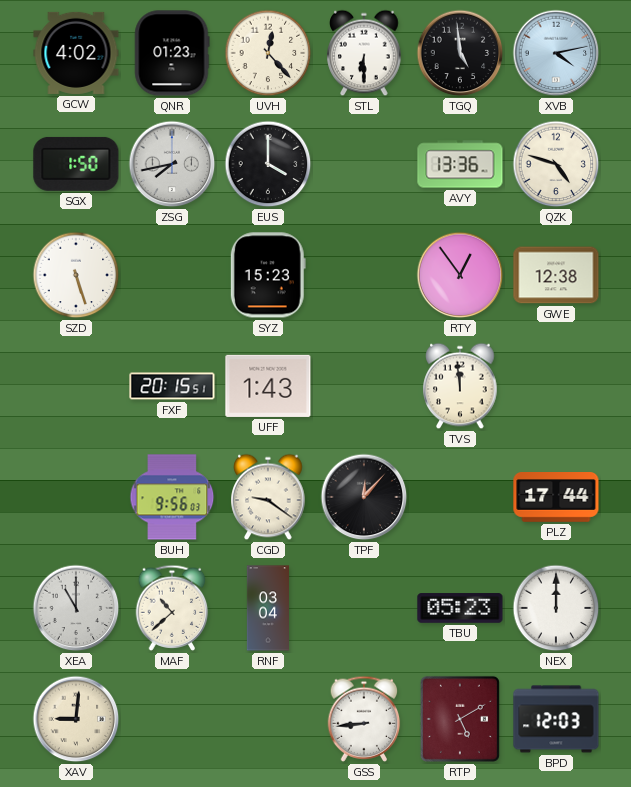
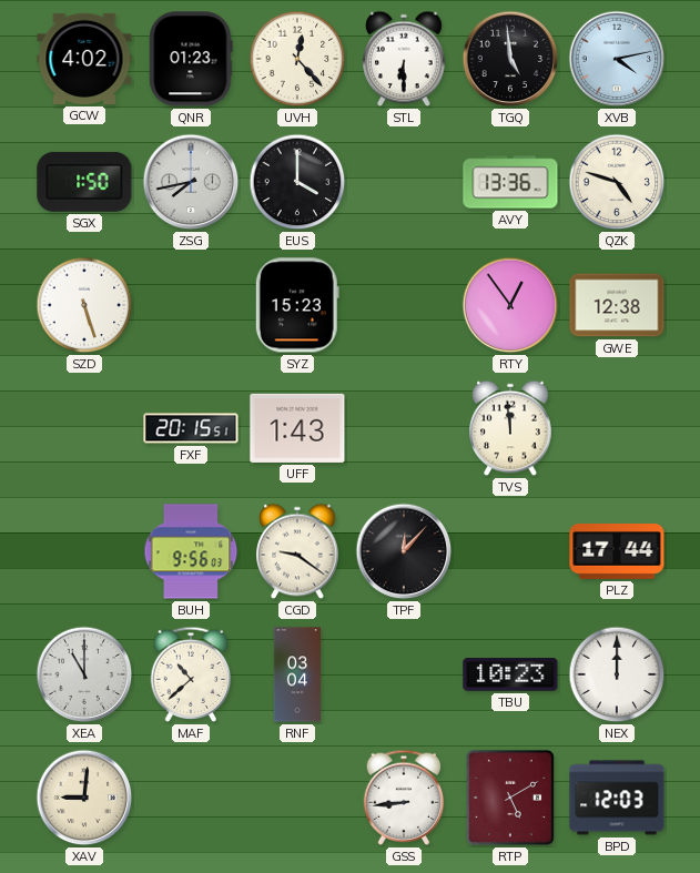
TBU: 05:23 -> 10:23 (510, 674)
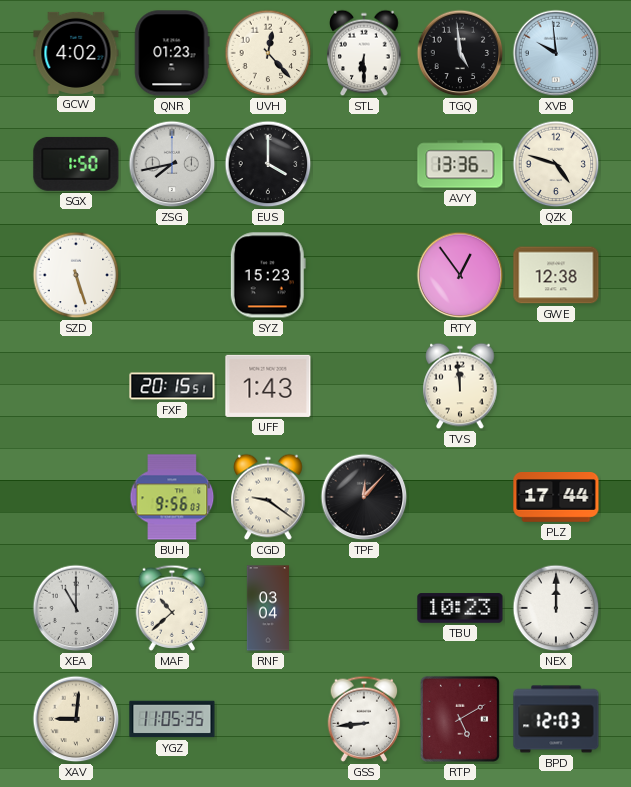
XVB: 4:13 -> 9:59 (556, 53)
YGZ: none -> 11:05 (172, 719)
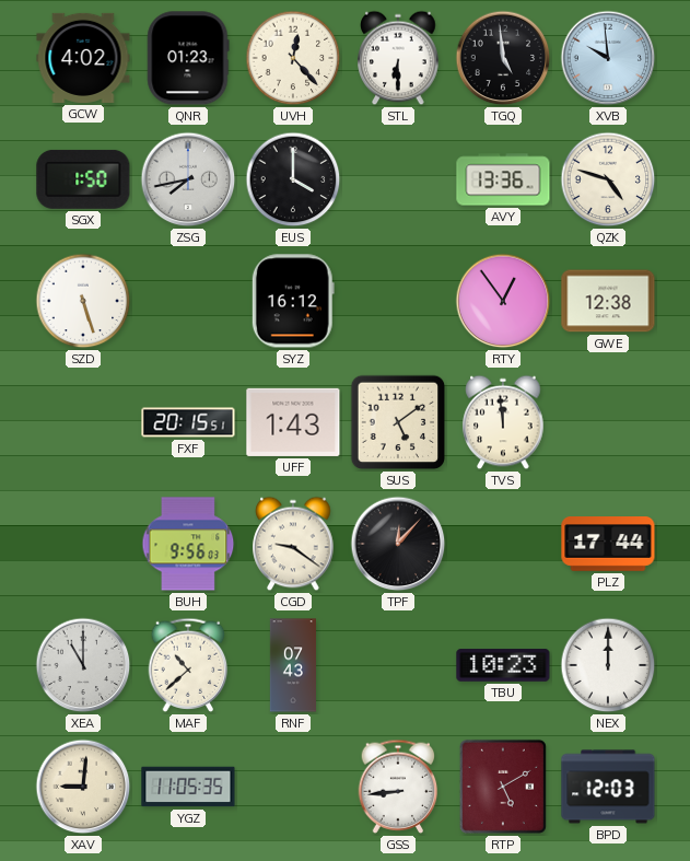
SYZ: 15:23 -> 16:12 (293, 301)
SUS: none -> 5:09 (398, 422)
RNF: 03:04 -> 07:43 (293, 665)
